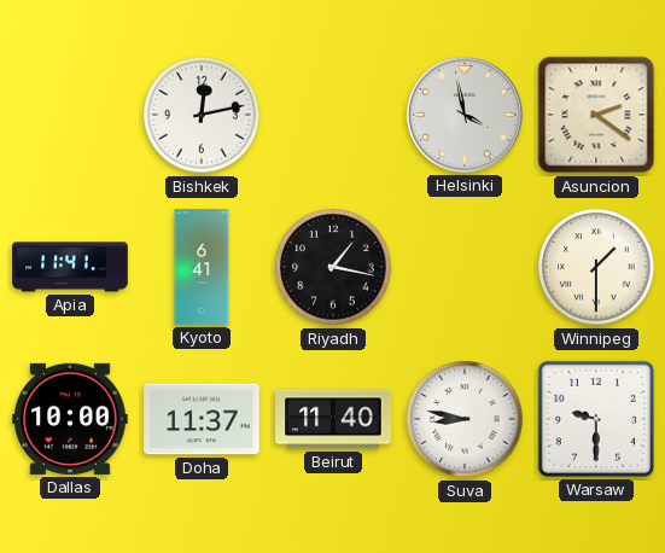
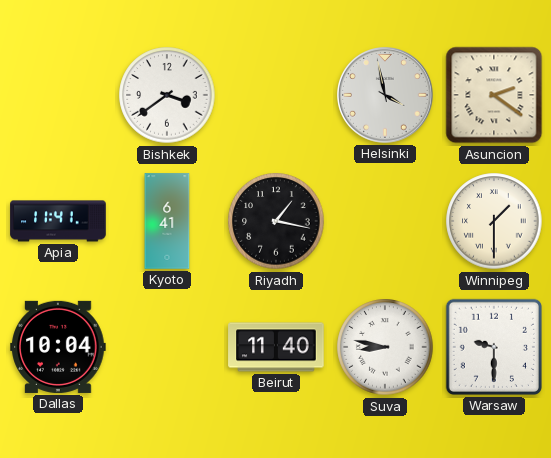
Bishkek: 12:13 -> 3:39 (167, 95)
Dallas: 10:00 -> 10:04 (58, 347)
Doha: 11:37 -> none (202, 419)
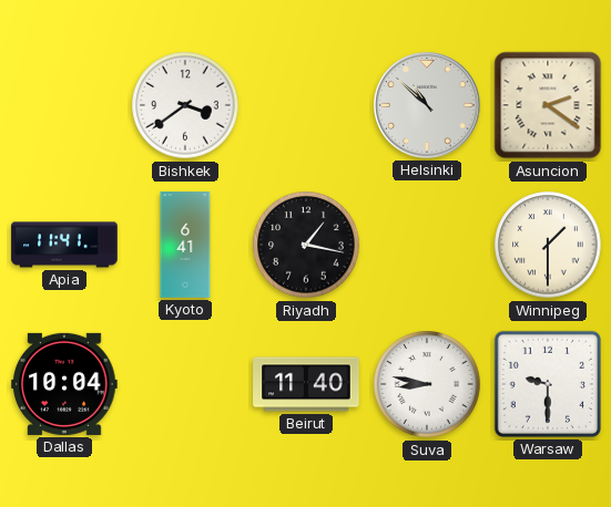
Helsinki: 3:58 -> 10:52 (428, 106)
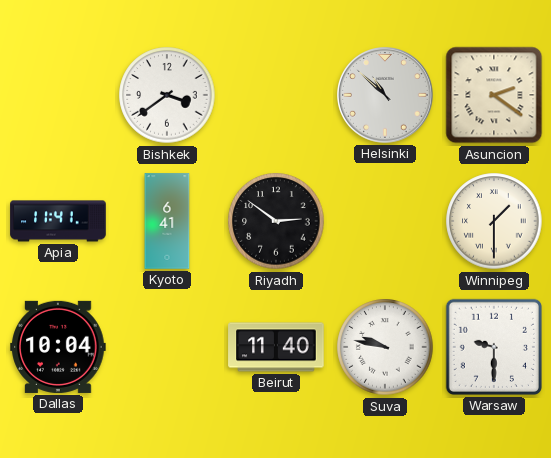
Riyadh: 1:17 -> 2:51 (276, 221)
Suva: 8:47 -> 9:47 (385, 347)
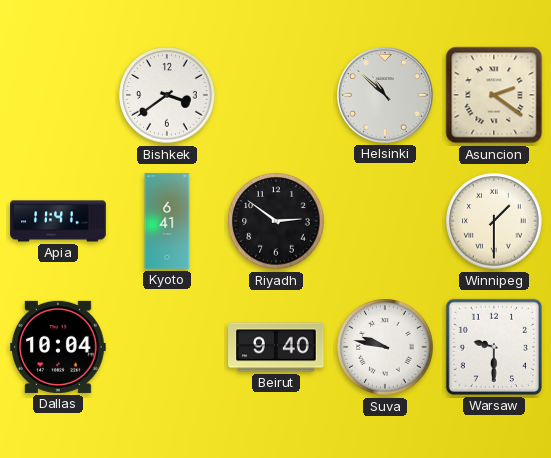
Beirut: 11:40 -> 9:40 (276, 347)
